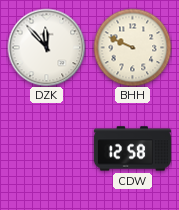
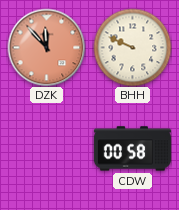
DZK dial: white -> salmon (46, 47)
CDW: 12:58 -> 00:58 (132, 149)
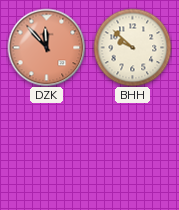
BHH: 9:49 -> 9:52 (132, 47)
CDW: 00:58 -> none (132, 149)
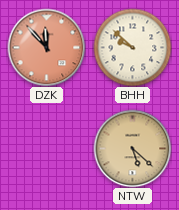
NTW: none -> 5:22 (132, 148)
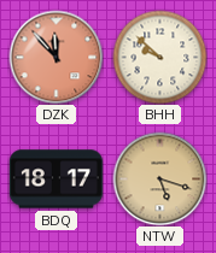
BDQ: none -> 18:17 (56, 180)
NTW: 5:22 -> 5:18 (159, 178)
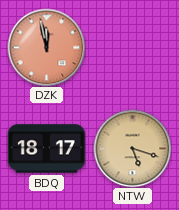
DZK: 11:53 -> 11:58 (46, 47)
BHH: 9:52 -> none (159, 57)
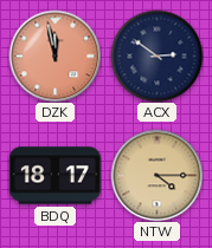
ACX: none -> 2:51 (156, 56)
NTW: 5:18 -> 4:15 (156, 175)
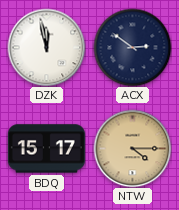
DZK dial: salmon -> white (46, 47)
BDQ: 18:17 -> 15:17 (46, 149)
